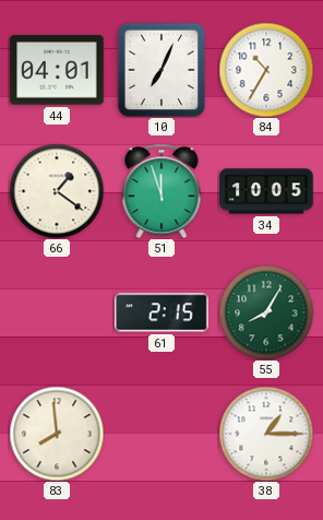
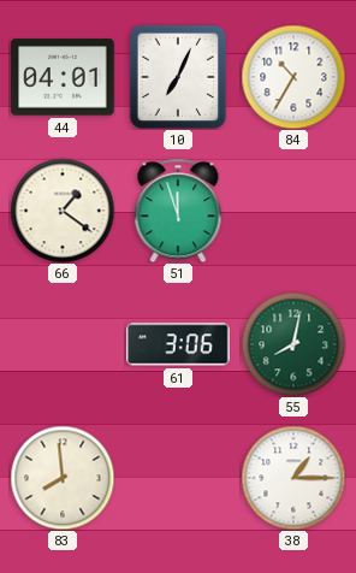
34: 10:05 -> none (266, 191)
61: 2:15 -> 3:06 (178, 344)
55: 8:05 -> 8:02 (293, 344)
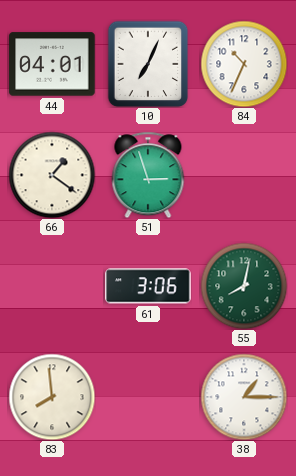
84: 10:35 -> 10:34 (244, 64)
51: 11:57 -> 2:57 (148, 175)
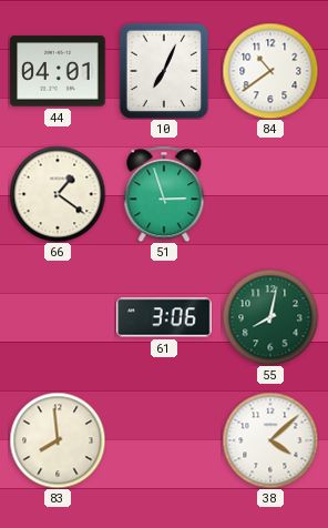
84: 10:34 -> 10:39 (270, 71)
38: 1:15 -> 4:08 (270, 440)
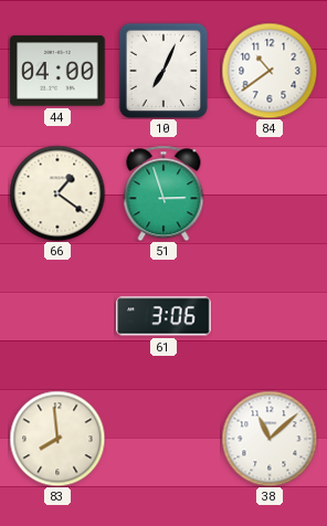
44: 04:01 -> 04:00 (57, 71)
55: 8:02 -> none (270, 317)
38: 4:08 -> 11:08 (270, 439)
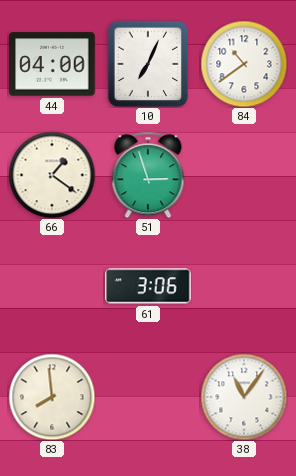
38: 11:08 -> 11:06 (244, 397)
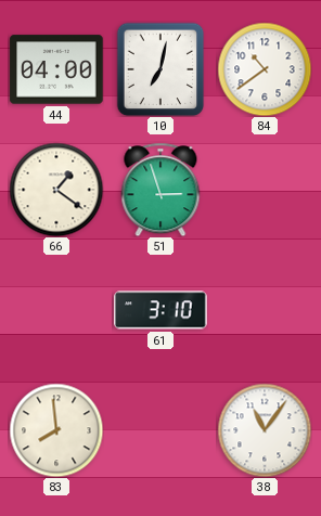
10: 7:04 -> 7:02 (160, 69)
61: 3:06 -> 3:10 (160, 310)
